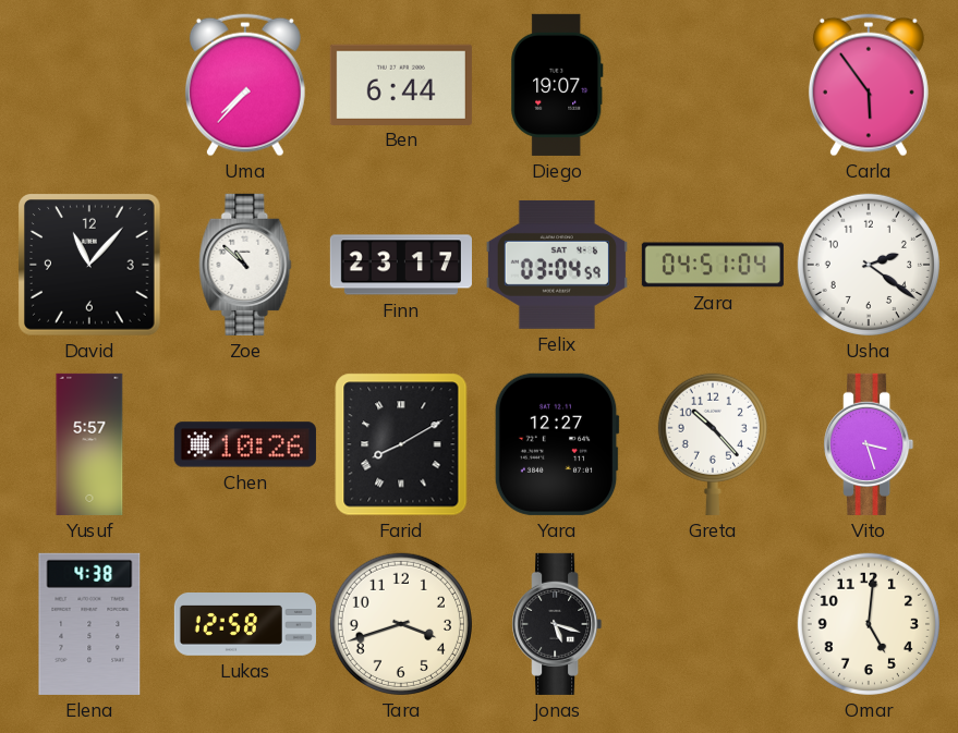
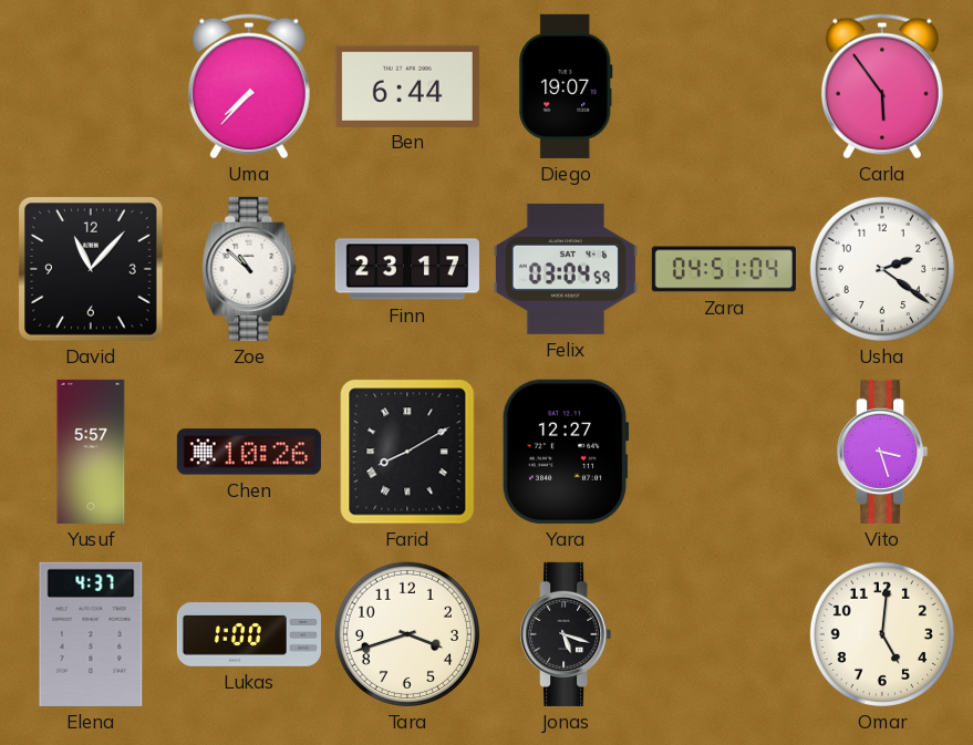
Greta: 10:23 -> none (713, 444)
Elena: 4:38 -> 4:37 (91, 634)
Lukas: 12:58 -> 1:00 (249, 635)
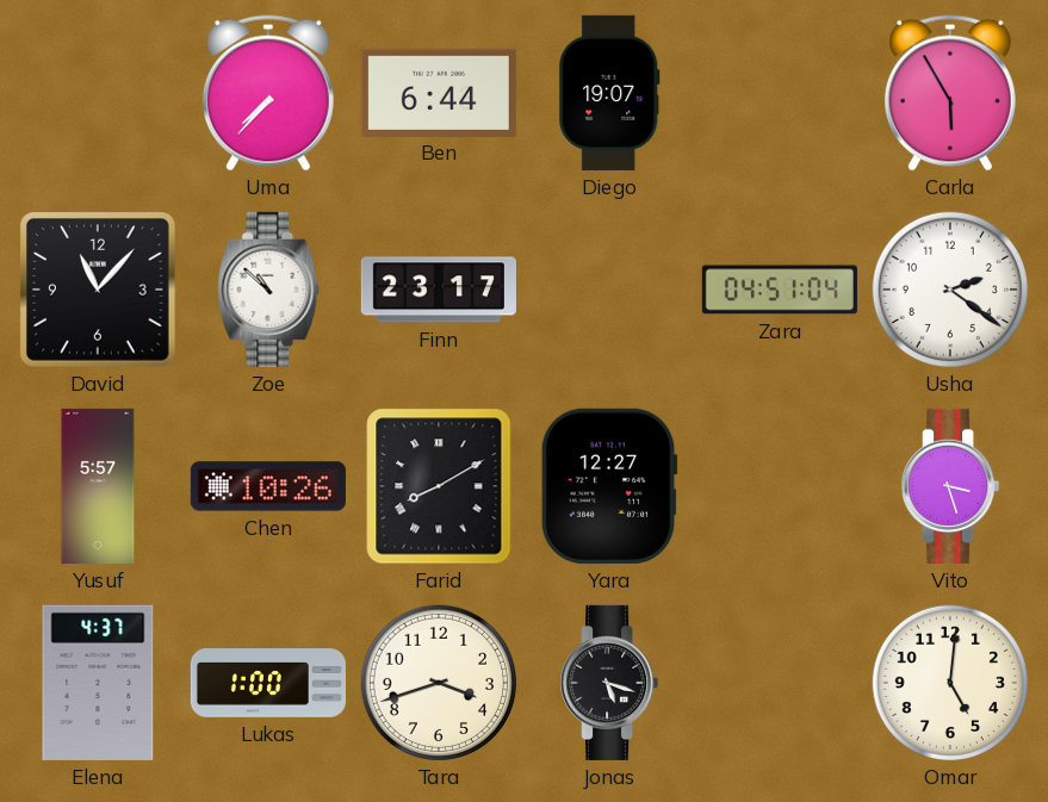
Carla: 5:54 -> 5:55 (950, 93)
Felix: 03:04 -> none (566, 269)
